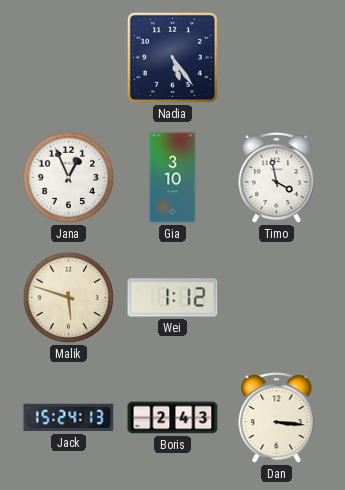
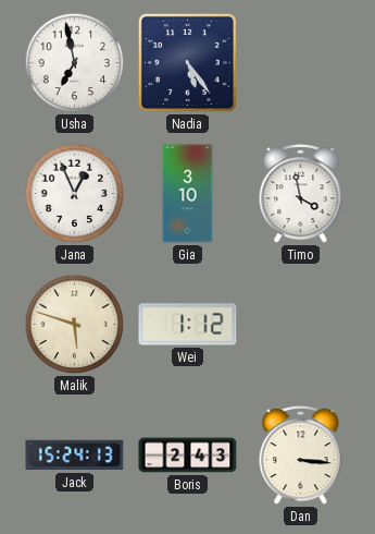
Usha: none -> 6:58 (75, 63)
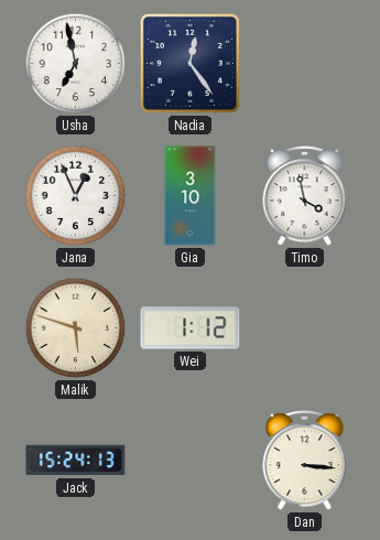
Nadia: 5:24 -> 12:24 (189, 63)
Boris: 2:43 -> none (188, 456)
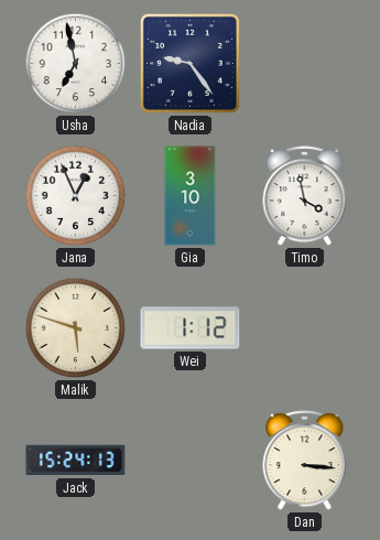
Nadia: 12:24 -> 9:24 (189, 63)
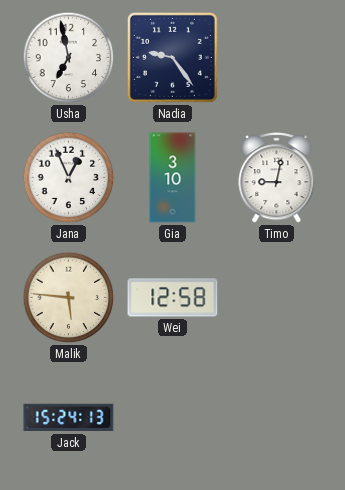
Timo: 3:58 -> 9:02 (277, 178)
Malik: 5:48 -> 5:46 (69, 298)
Wei: 1:12 -> 12:58 (173, 298)
Dan: 3:16 -> none (305, 461)
